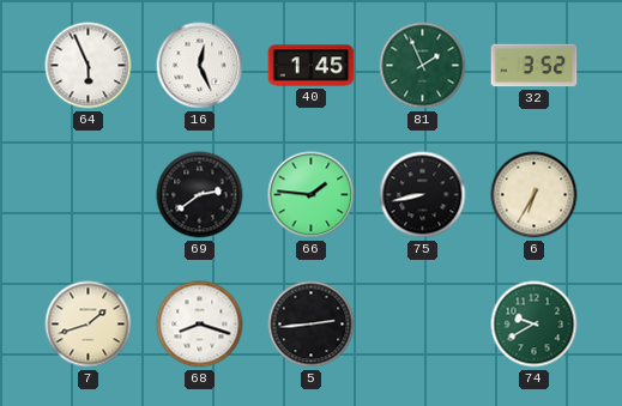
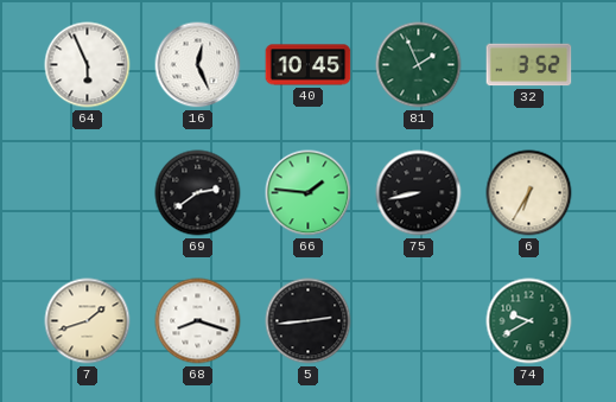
40: 1:45 -> 10:45 (309, 65)
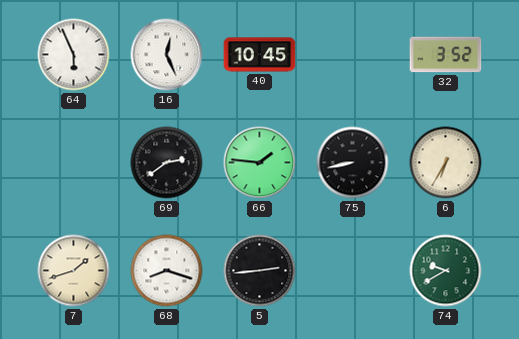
81: 1:56 -> none (419, 65)
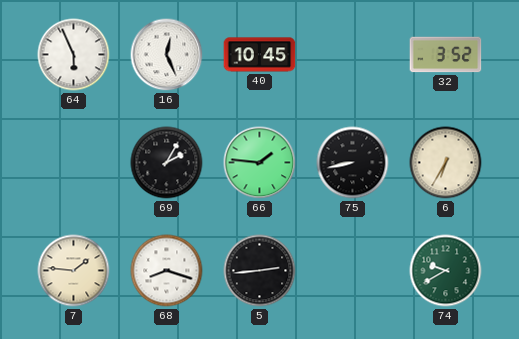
69: 2:39 -> 2:05 (167, 163)
7: 1:42 -> 1:46 (74, 271)
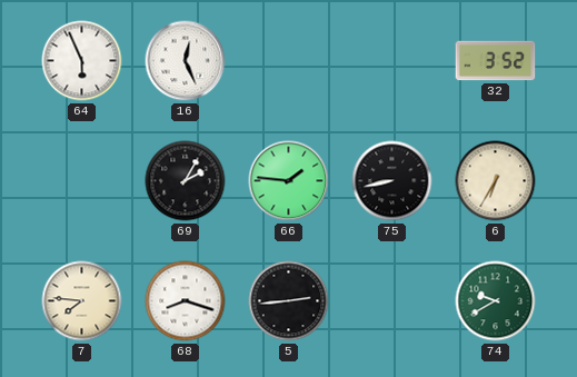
40: 10:45 -> none (260, 55)
7: 1:46 -> 7:46 (82, 301)
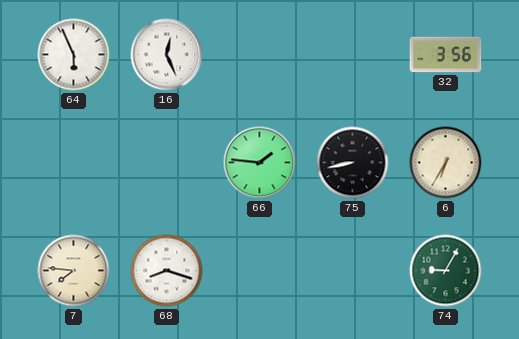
32: 3:52 -> 3:56 (446, 55)
69: 2:05 -> none (186, 181)
5: 2:44 -> none (289, 301)
74: 9:40 -> 9:05 (446, 271)
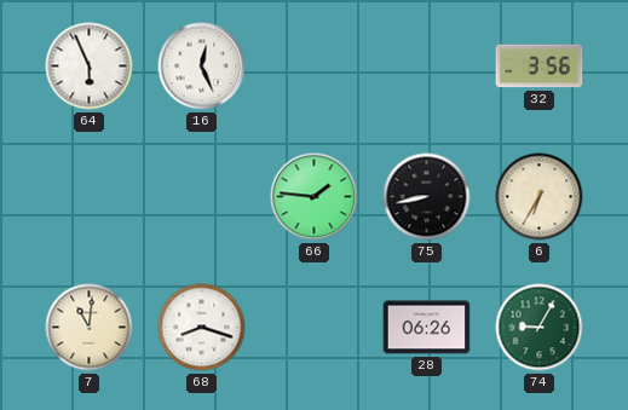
7: 7:46 -> 11:01 (90, 328)
28: none -> 06:26 (427, 328)
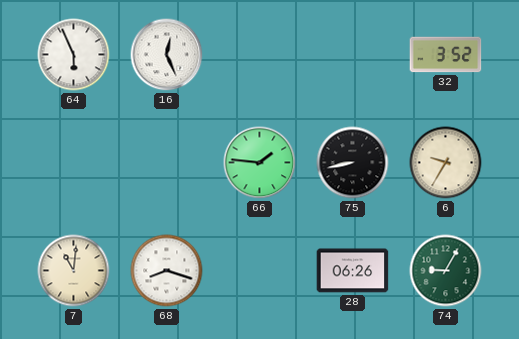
32: 3:56 -> 3:52 (446, 55)
6: 6:35 -> 9:35 (446, 163)
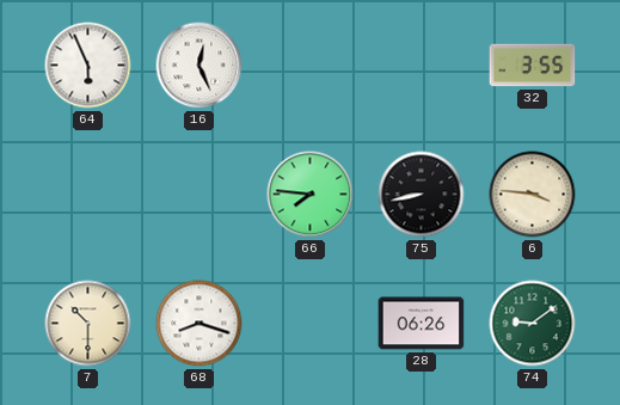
32: 3:52 -> 3:55 (533, 66)
66: 1:46 -> 7:46 (311, 195)
6: 9:35 -> 3:46 (533, 195)
7: 11:01 -> 10:30 (88, 324)
74: 9:05 -> 9:09 (533, 324)
